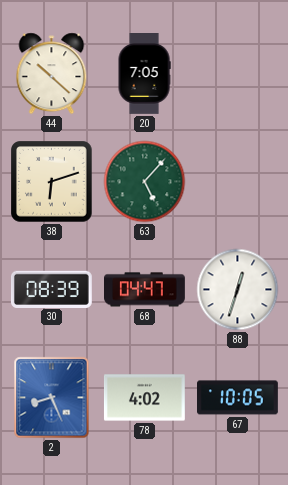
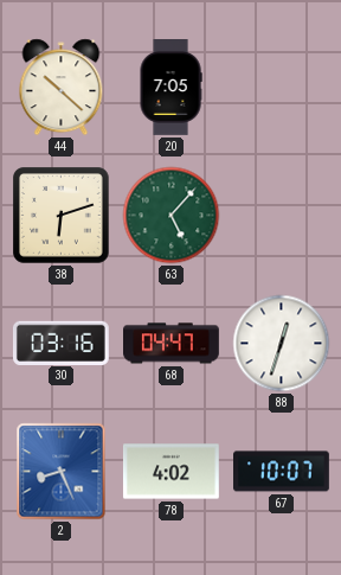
30: 08:39 -> 03:16 (60, 343)
67: 10:05 -> 10:07 (282, 472)
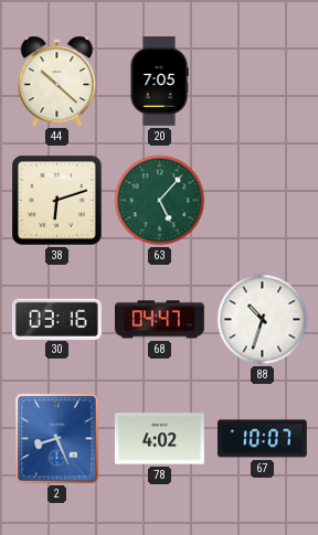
88: 12:33 -> 10:33 (263, 320)
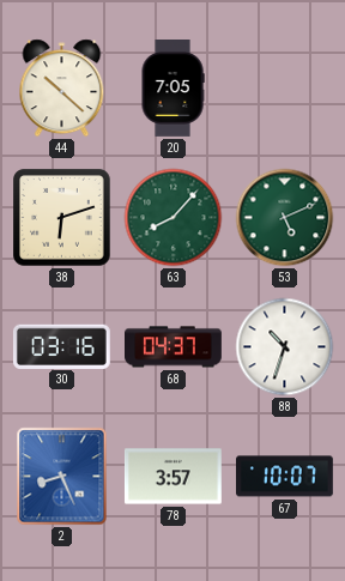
63: 5:07 -> 8:07 (174, 218)
53: none -> 5:11 (285, 218)
68: 04:47 -> 04:37 (174, 347)
78: 4:02 -> 3:57 (172, 477)
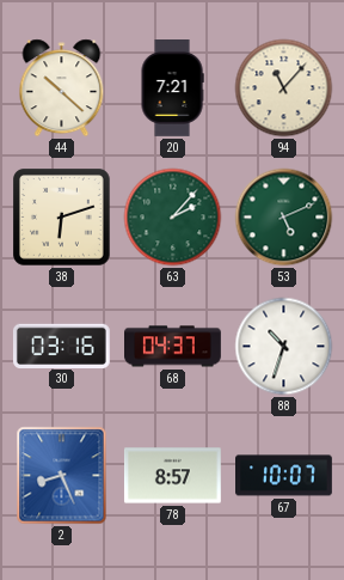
20: 7:05 -> 7:21 (172, 88)
94: none -> 11:07 (284, 88)
63: 8:07 -> 2:07 (173, 218)
78: 3:57 -> 8:57 (172, 476)
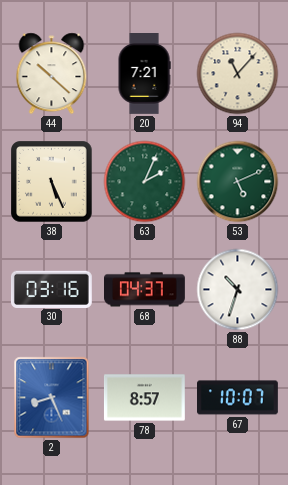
38: 6:12 -> 5:26 (52, 182)
63: 2:07 -> 2:04 (145, 182)
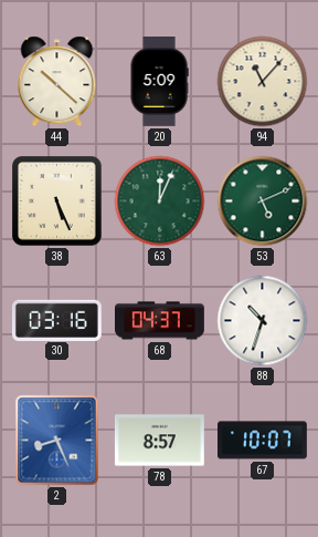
20: 7:21 -> 5:09 (159, 82)
63: 2:04 -> 12:04 (160, 202)
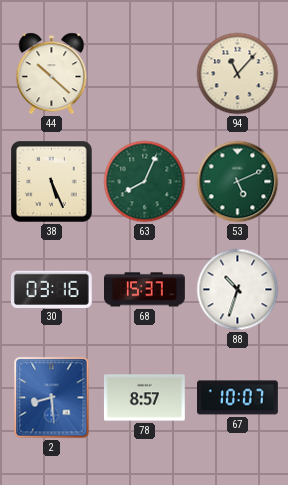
20: 5:09 -> none (159, 82)
63: 12:04 -> 8:04 (145, 182)
68: 04:37 -> 15:37 (145, 290)
2: 8:26 -> 8:29 (52, 398)
